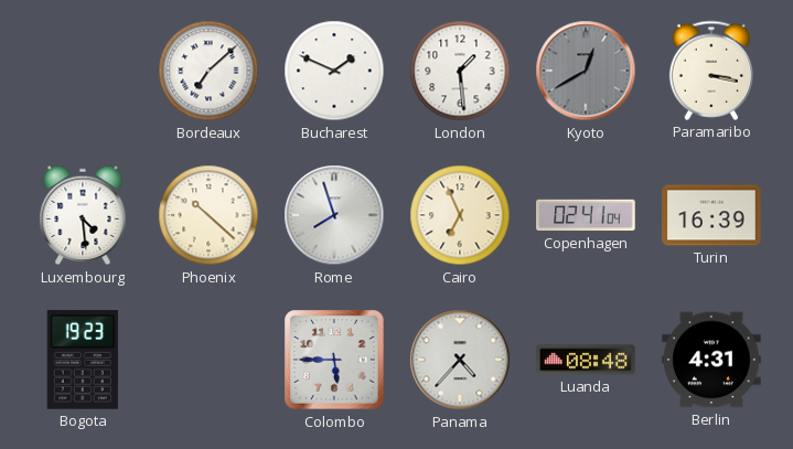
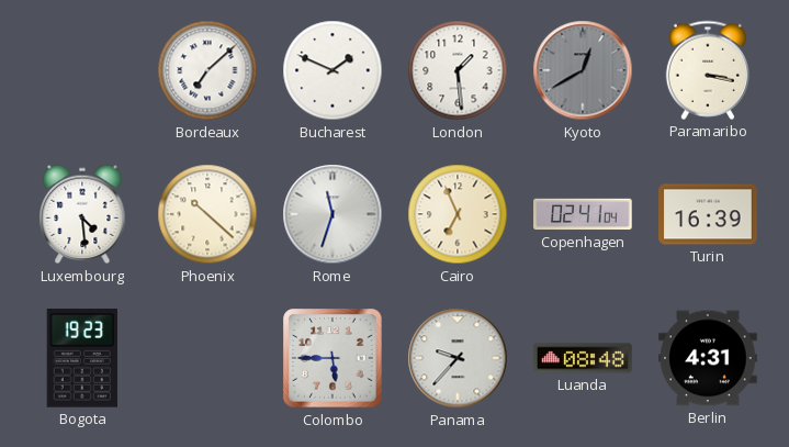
Rome: 7:57 -> 11:33 (332, 214)
Panama: 4:37 -> 9:37 (458, 358)
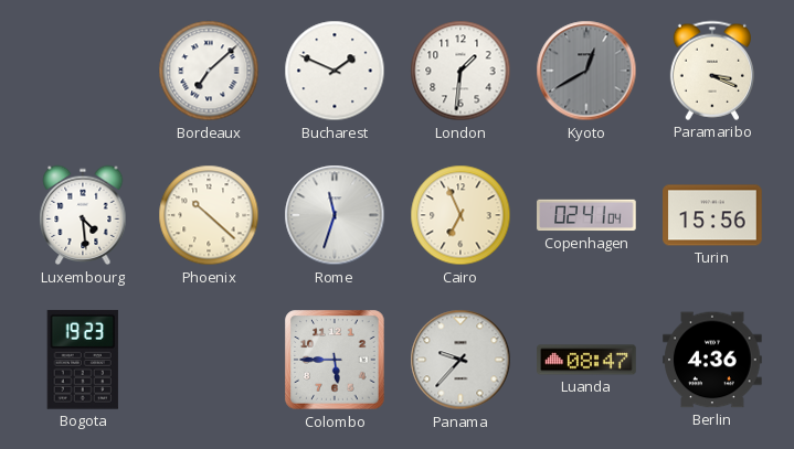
London: 1:29 -> 1:31 (460, 71)
Paramaribo: 3:17 -> 3:19 (712, 71)
Turin: 16:39 -> 15:56 (712, 215)
Luanda: 08:48 -> 08:47 (586, 360)
Berlin: 4:31 -> 4:36 (712, 360)
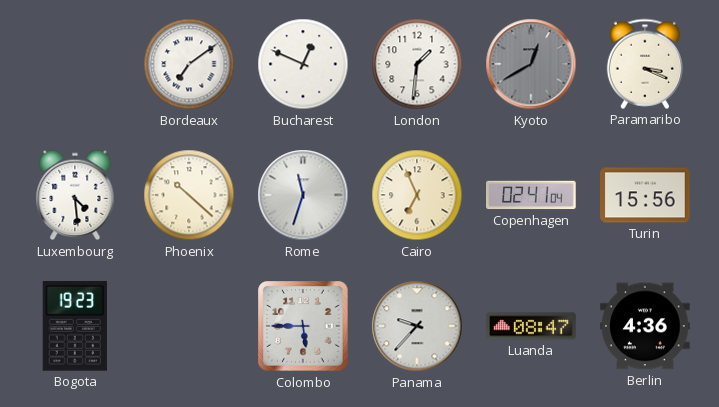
Bordeaux: 7:08 -> 7:09 (189, 64)
Bucharest: 1:49 -> 12:49 (303, 64)
